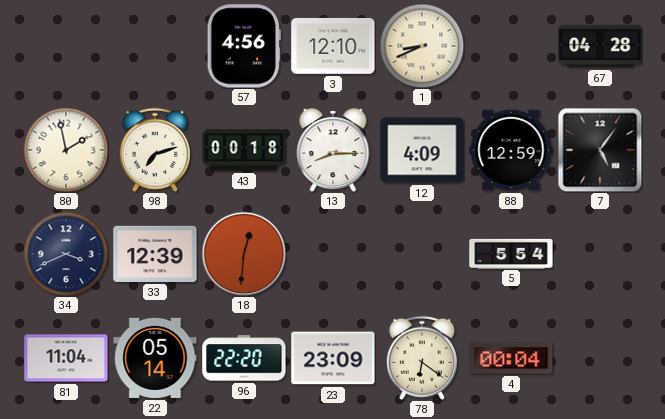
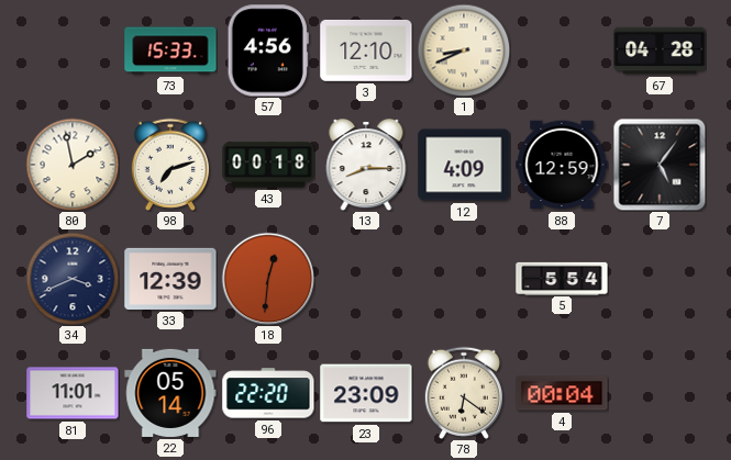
73: none -> 15:33 (170, 51)
81: 11:04 -> 11:01 (73, 393)
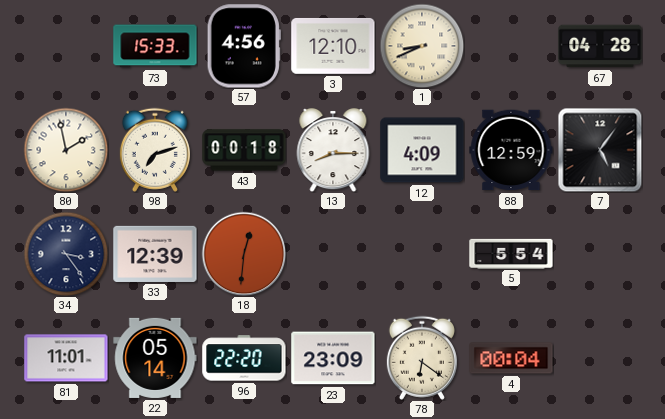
34: 3:41 -> 3:24 (66, 254)
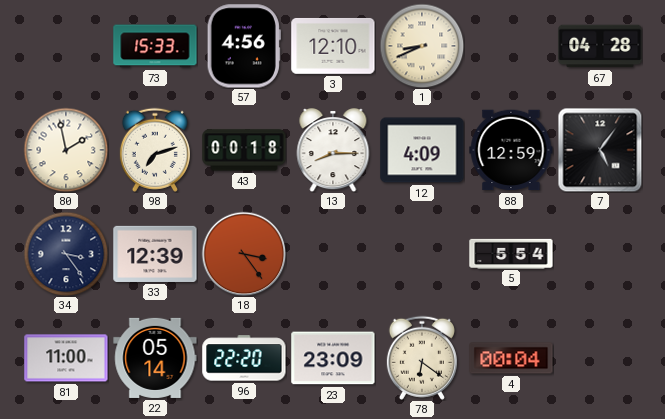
18: 12:31 -> 3:24 (244, 254)
81: 11:01 -> 11:00 (66, 358)
